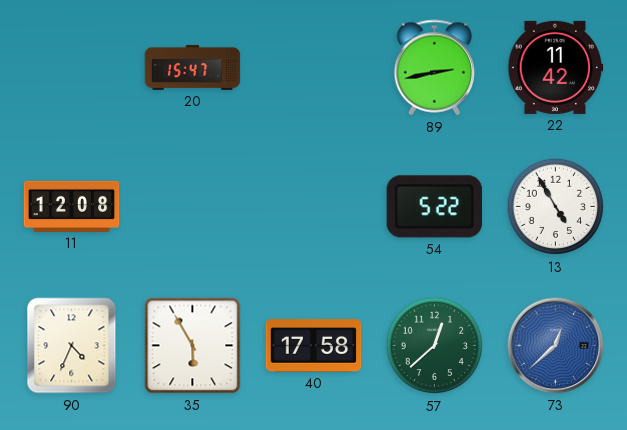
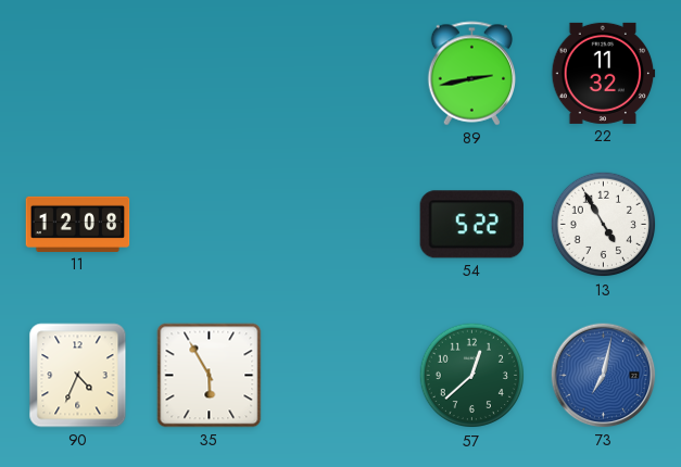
20: 15:47 -> none (193, 67)
22: 11:42 -> 11:32 (604, 73)
40: 17:58 -> none (314, 346)
73: 12:38 -> 7:02 (604, 376)
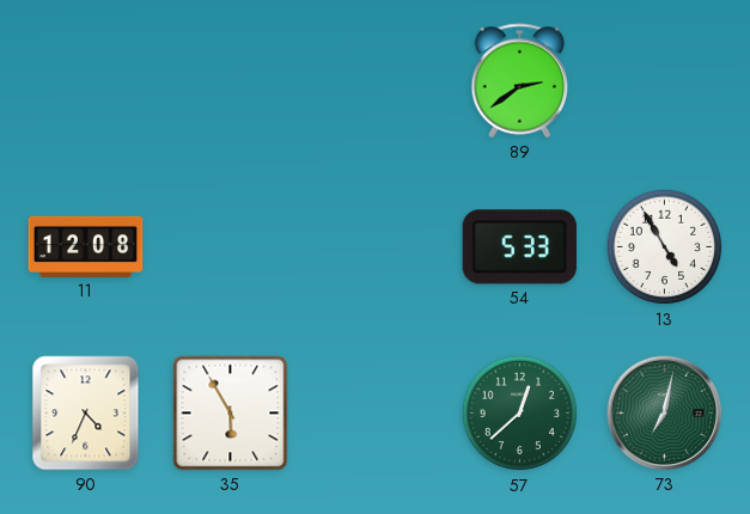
89: 2:43 -> 2:39 (520, 81)
22: 11:32 -> none (604, 73)
54: 5:22 -> 5:33 (519, 247)
73 dial: blue -> green (665, 414)
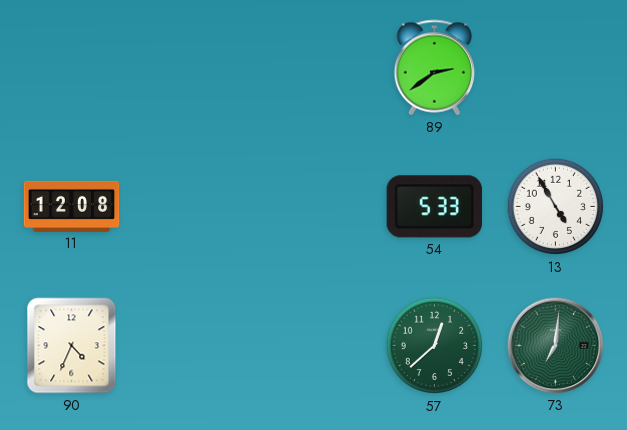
35: 5:55 -> none (231, 414)
73: 7:02 -> 7:01 (556, 346)
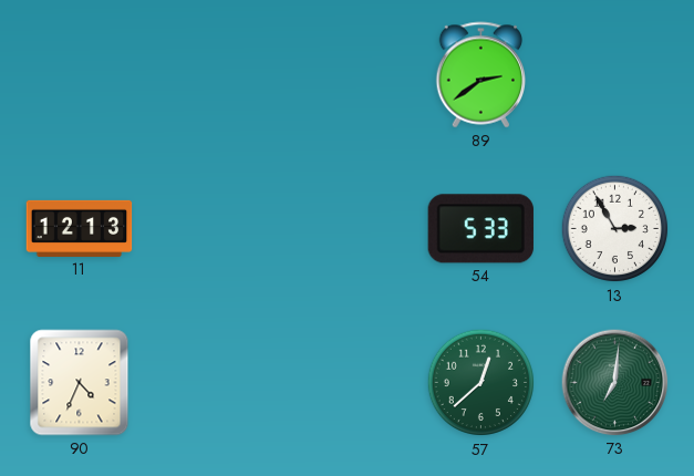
11: 12:08 -> 12:13 (80, 228)
13: 4:55 -> 2:55 (615, 229)
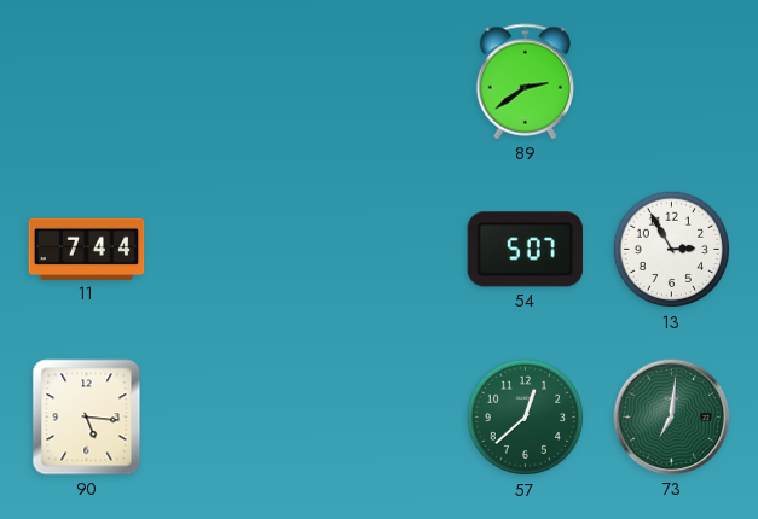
11: 12:13 -> 7:44 (87, 249)
54: 5:33 -> 5:07 (525, 250)
90: 4:34 -> 5:16 (87, 418)
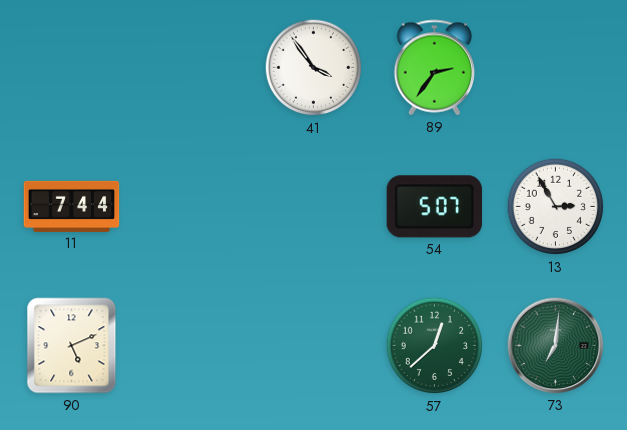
41: none -> 3:54 (314, 68)
89: 2:39 -> 2:36 (435, 68)
90: 5:16 -> 5:11 (72, 346)
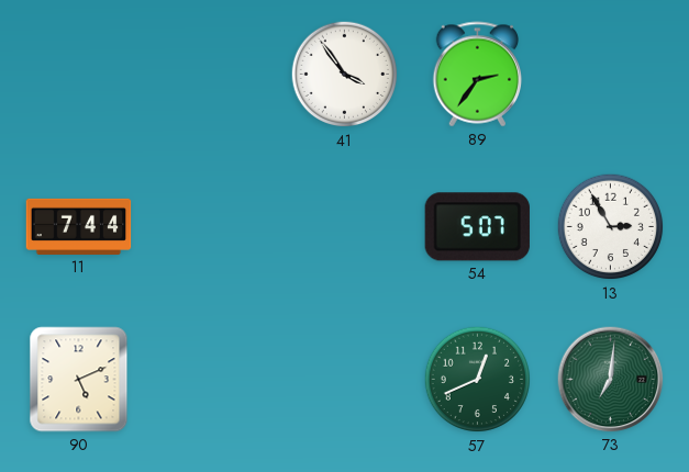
57: 12:38 -> 12:41 (478, 380)
